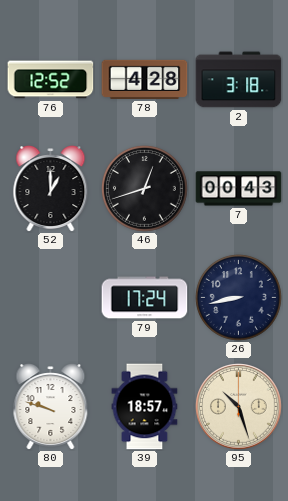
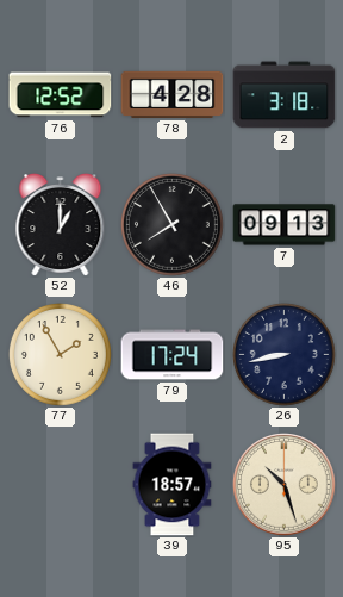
46: 12:42 -> 7:55 (171, 224)
7: 00:43 -> 09:13 (285, 225)
77: none -> 1:55 (60, 354)
80: 9:48 -> none (51, 407)
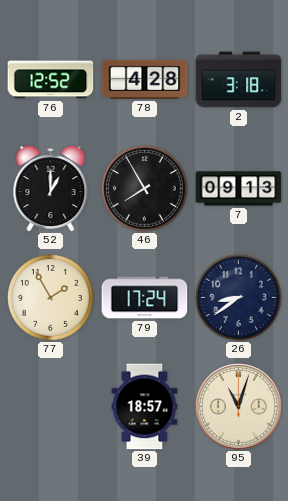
26: 8:43 -> 8:39 (238, 297)
95: 10:27 -> 11:03 (239, 407)
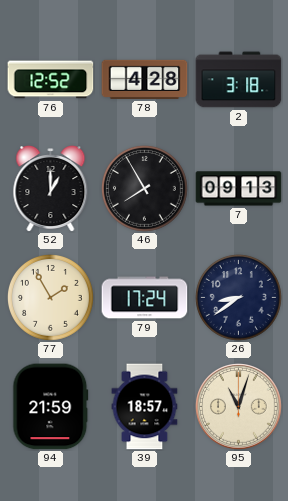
94: none -> 21:59 (51, 407)
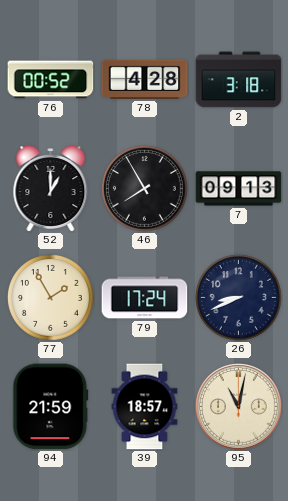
76: 12:52 -> 00:52 (51, 80)
26: 8:39 -> 8:41 (238, 297)
95: 11:03 -> 11:02 (239, 407)
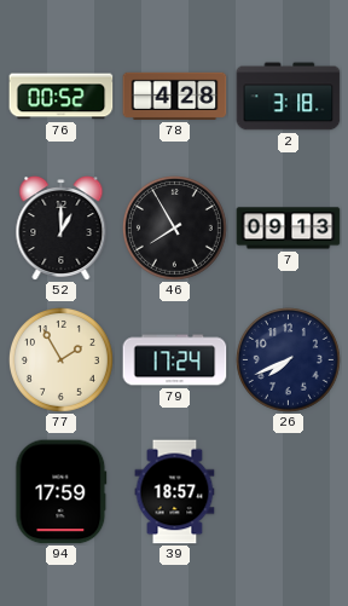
26: 8:41 -> 7:41 (288, 359)
94: 21:59 -> 17:59 (62, 492)
95: 11:02 -> none (239, 407)
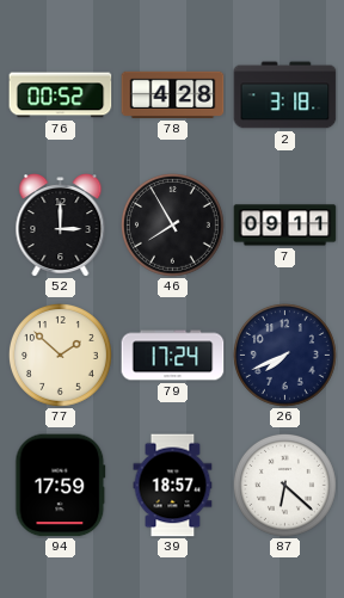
52: 1:00 -> 3:00 (61, 226)
7: 09:13 -> 09:11 (285, 226)
77: 1:55 -> 1:52 (60, 355)
87: none -> 6:22 (284, 485)
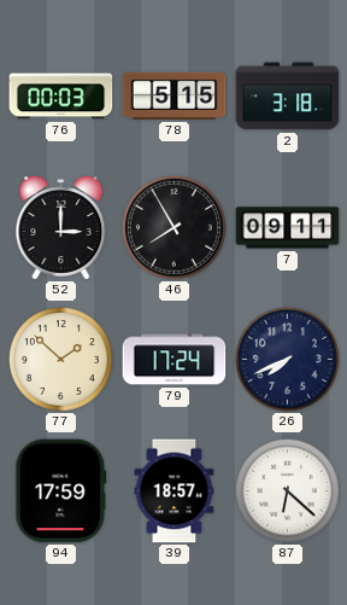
76: 00:52 -> 00:03 (61, 97)
78: 4:28 -> 5:15 (175, 95)
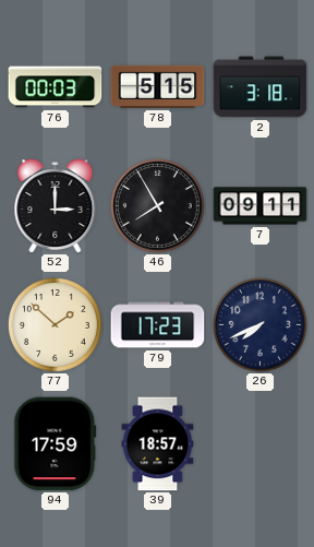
79: 17:24 -> 17:23 (158, 325)
87: 6:22 -> none (287, 490)
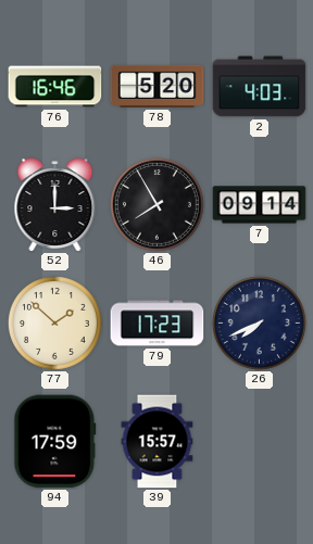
76: 00:03 -> 16:46 (55, 87)
78: 5:15 -> 5:20 (158, 86)
2: 3:18 -> 4:03 (260, 87)
7: 09:11 -> 09:14 (260, 205)
39: 18:57 -> 15:57 (158, 442)
